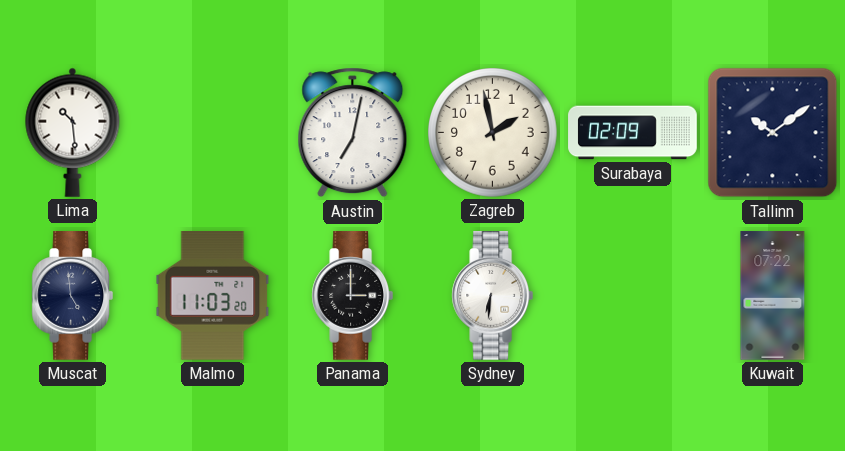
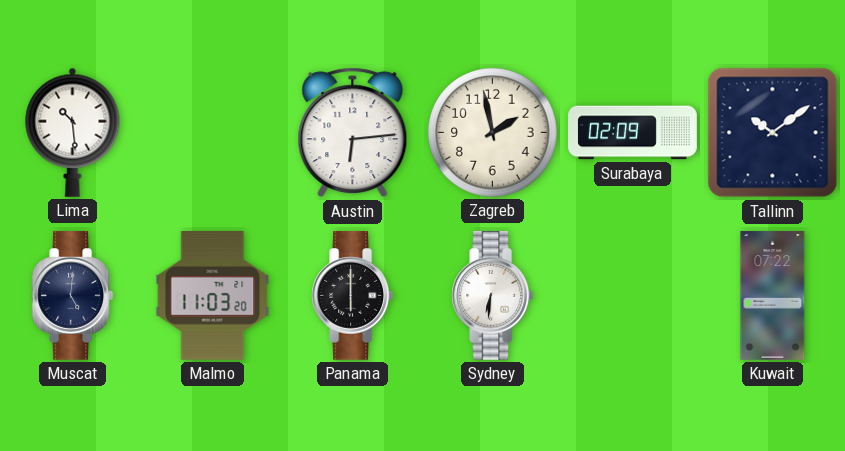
Austin: 7:02 -> 6:14 (353, 133)
Muscat: 4:59 -> 5:01 (72, 296)
Panama: 3:00 -> 6:00 (352, 296)
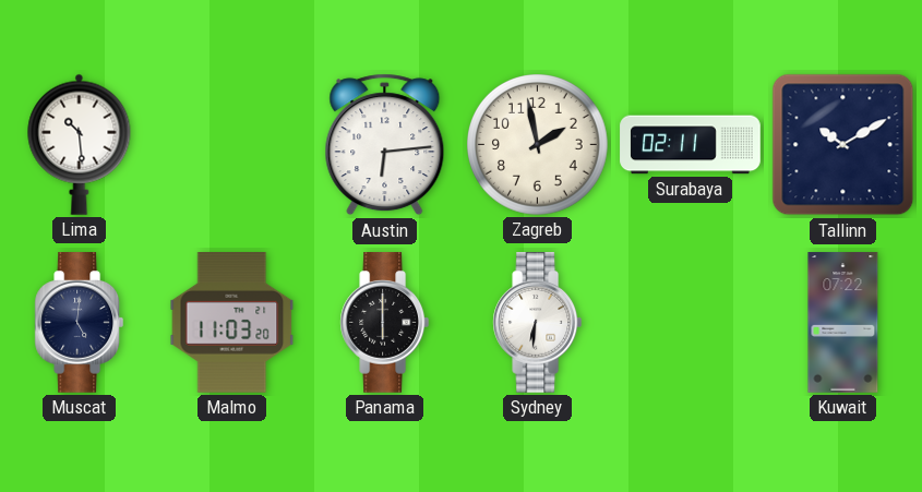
Surabaya: 02:09 -> 02:11 (691, 145)
Tallinn: 10:09 -> 10:10 (843, 145)
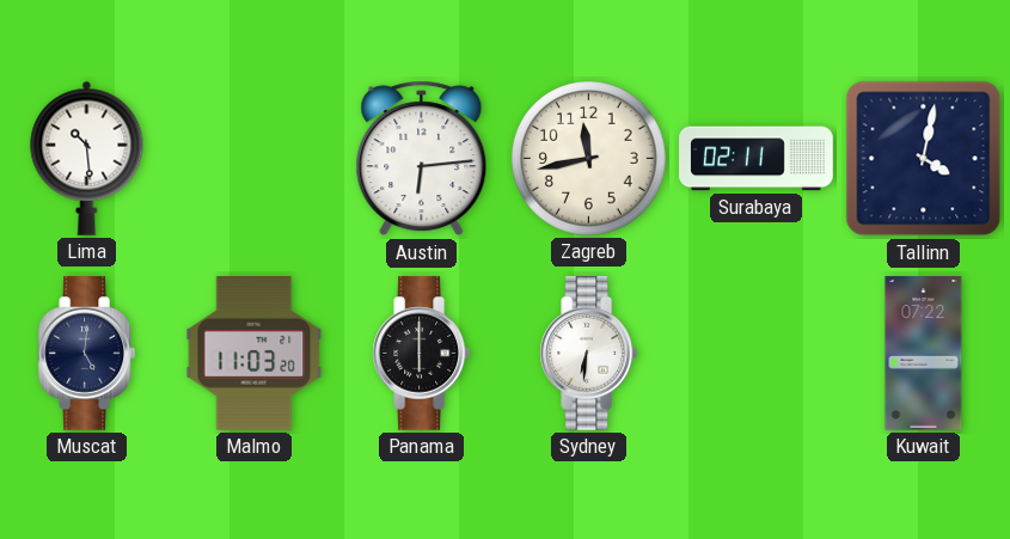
Zagreb: 1:58 -> 11:43 (589, 159)
Tallinn: 10:10 -> 4:02 (924, 159)
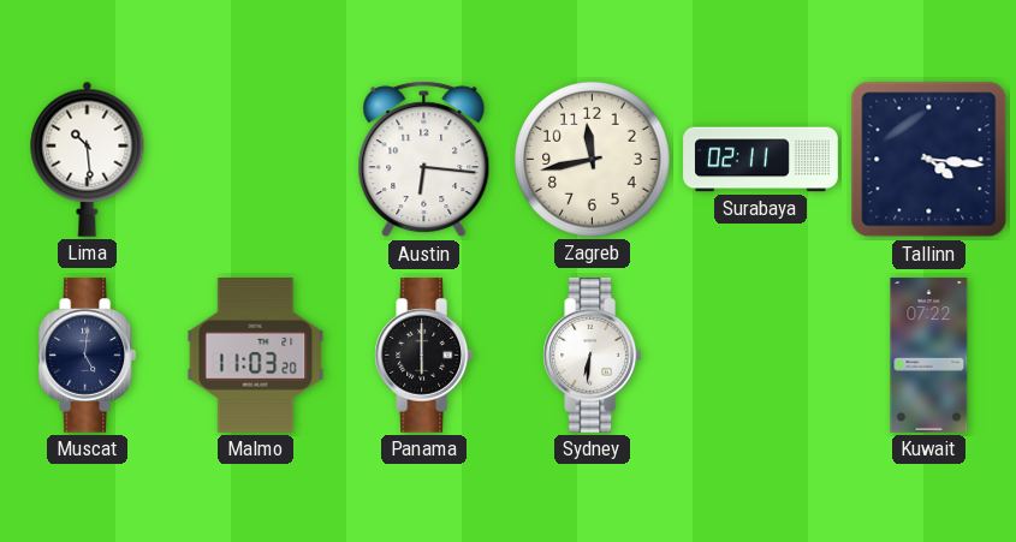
Austin: 6:14 -> 6:16 (424, 160)
Tallinn: 4:02 -> 4:16 (929, 160)
